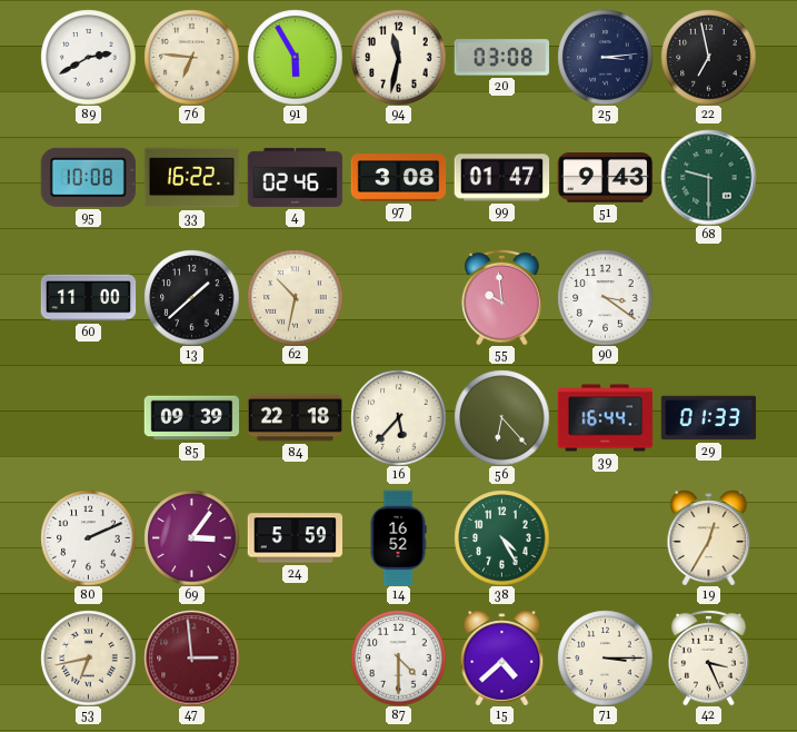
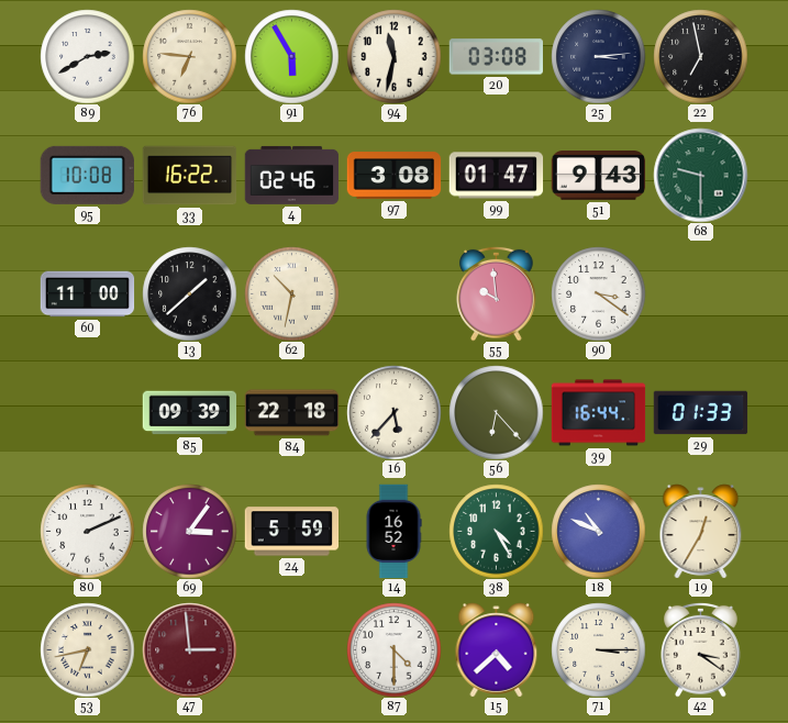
18: none -> 10:49 (598, 531)
42: 3:26 -> 3:21 (701, 649)
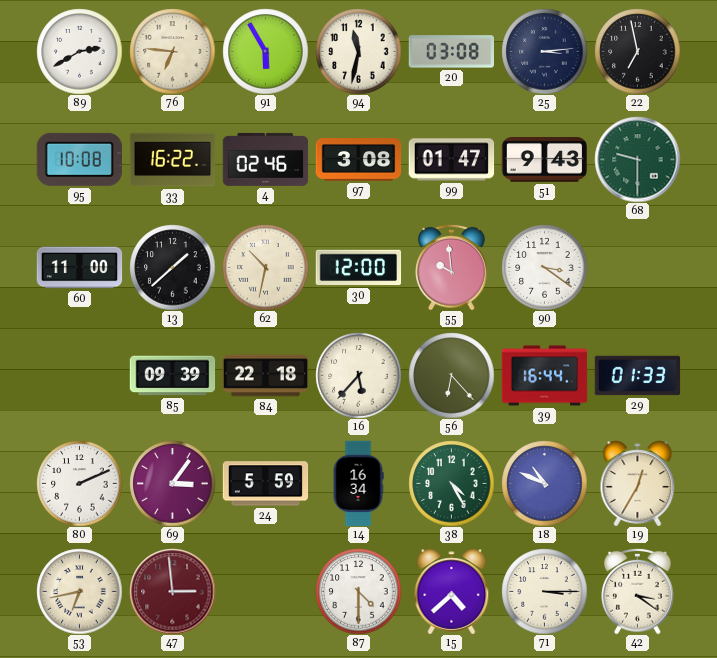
30: none -> 12:00 (358, 268)
14: 16:52 -> 16:34 (358, 483)
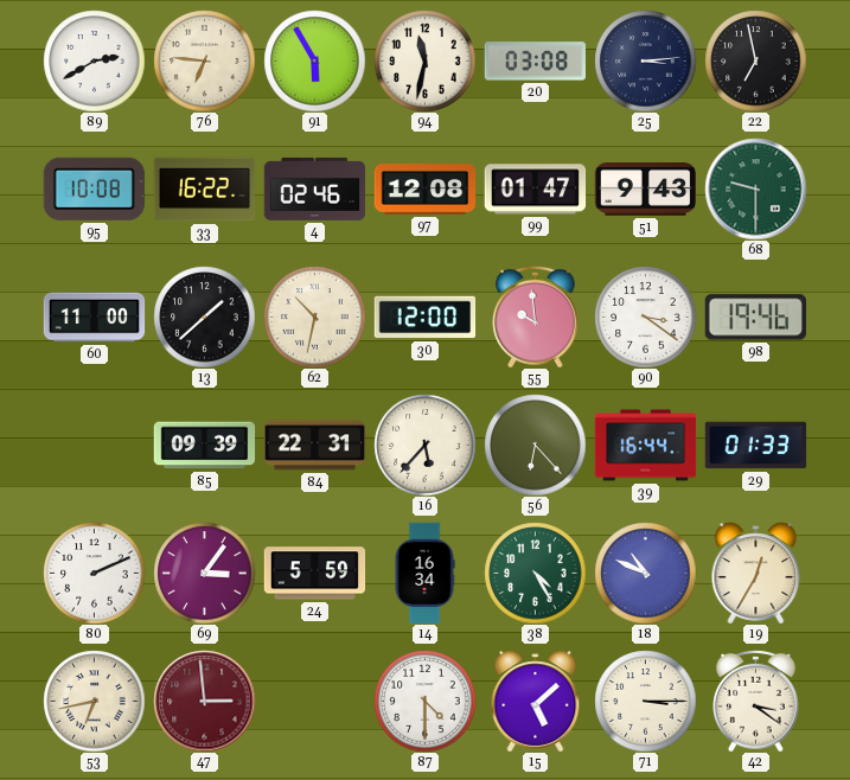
97: 3:08 -> 12:08 (424, 190)
98: none -> 19:46 (755, 318)
84: 22:18 -> 22:31 (314, 446)
15: 4:38 -> 5:08 (536, 701)
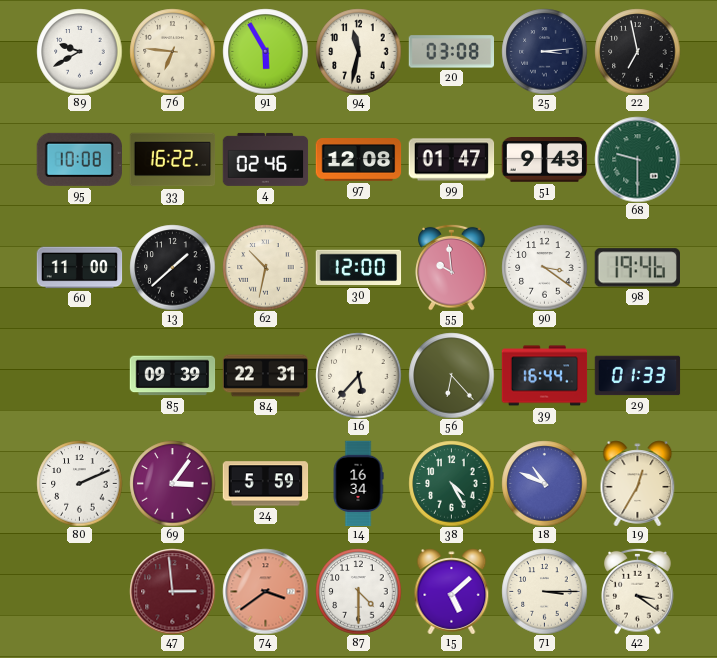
89: 2:40 -> 9:40 (79, 51)
53: 6:43 -> none (94, 701)
74: none -> 3:39 (265, 591)
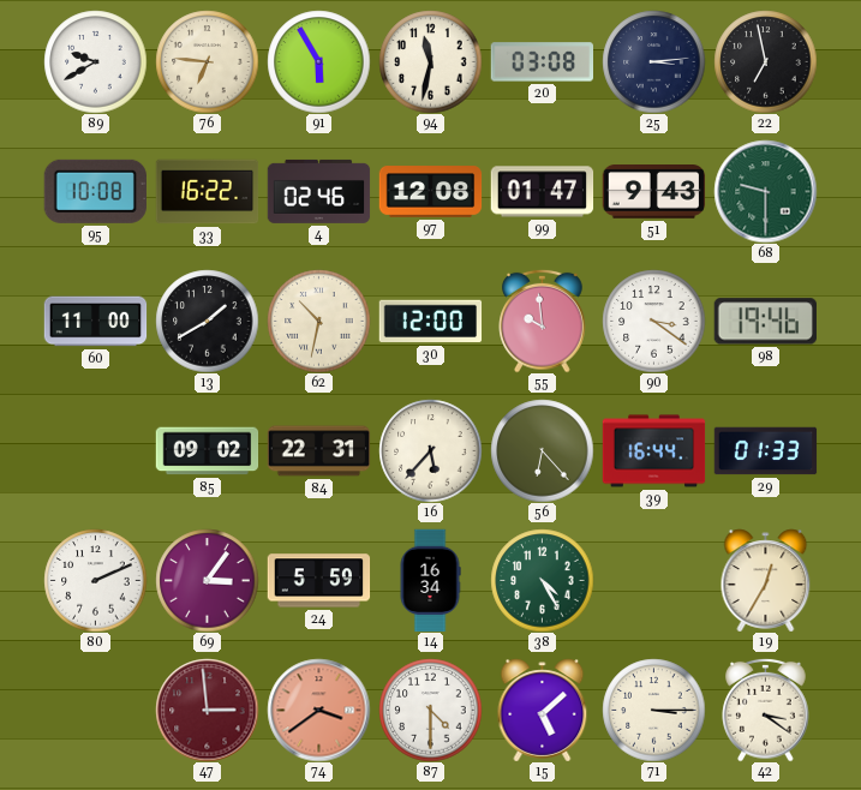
13: 1:38 -> 1:40 (207, 321)
85: 09:39 -> 09:02 (207, 451)
18: 10:49 -> none (544, 483)
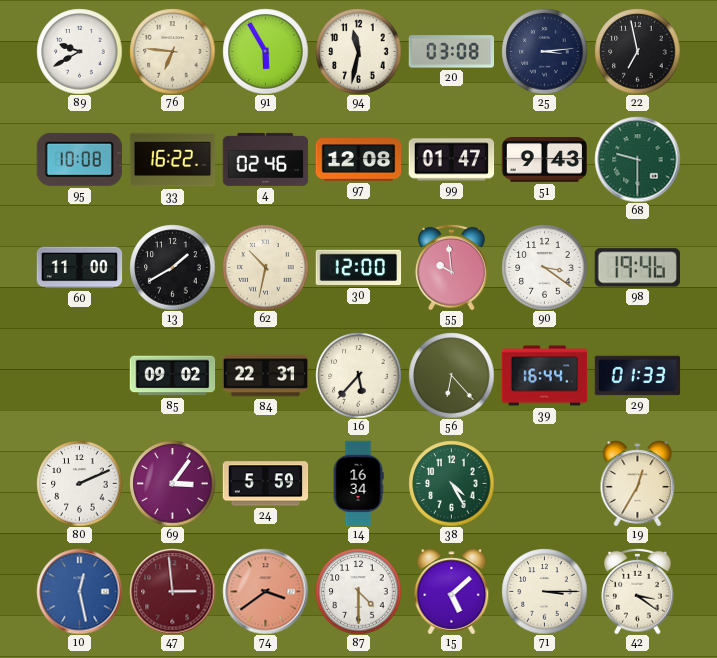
10: none -> 12:28 (79, 591)
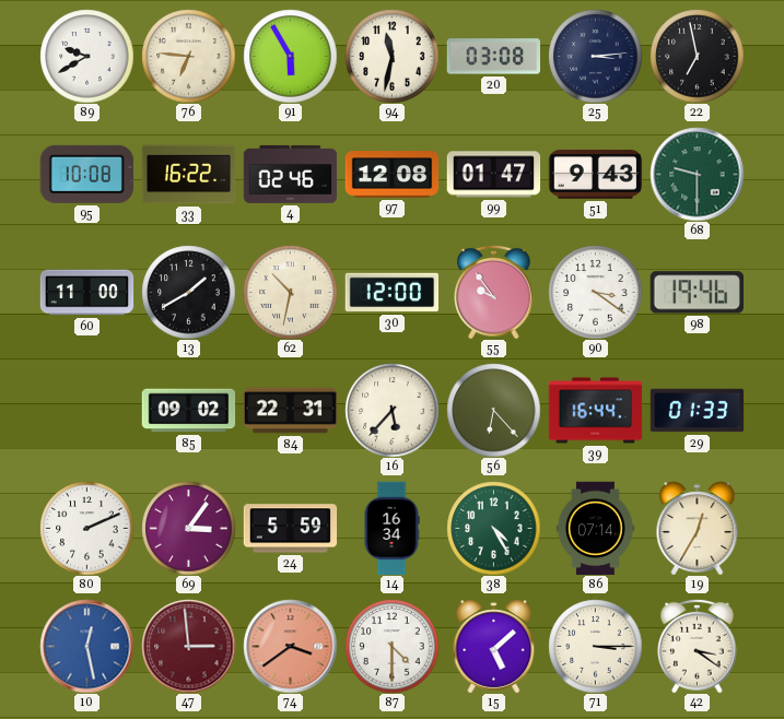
55: 9:59 -> 9:54 (494, 292)
86: none -> 07:14 (595, 528)
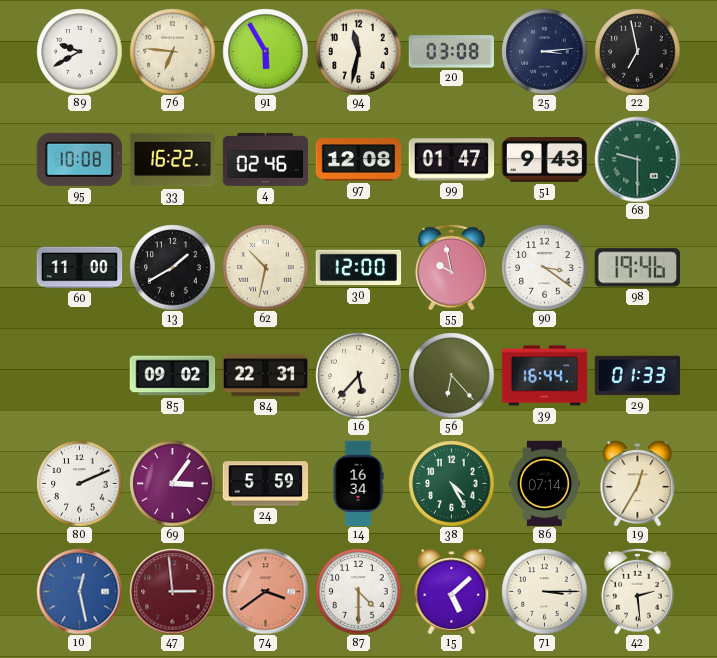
55: 9:54 -> 9:58 (452, 267)
42: 3:21 -> 2:29 (638, 591)
